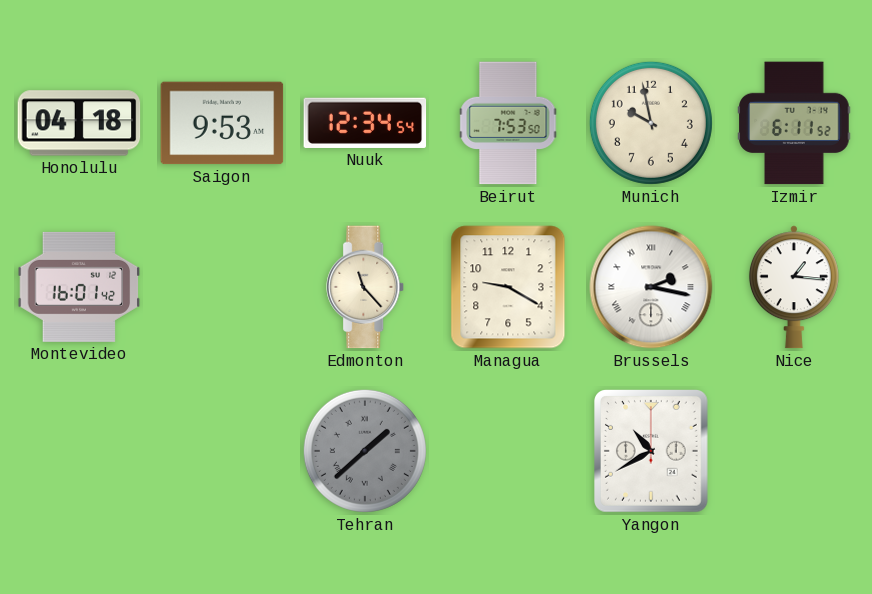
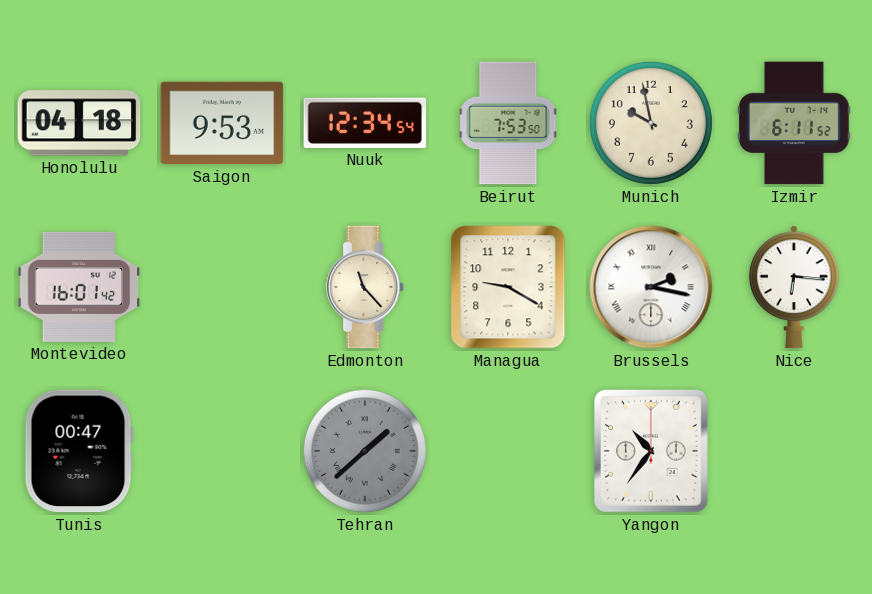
Nice: 1:16 -> 6:16 (794, 287)
Tunis: none -> 00:47 (79, 451)
Yangon: 10:40 -> 10:36 (652, 452)
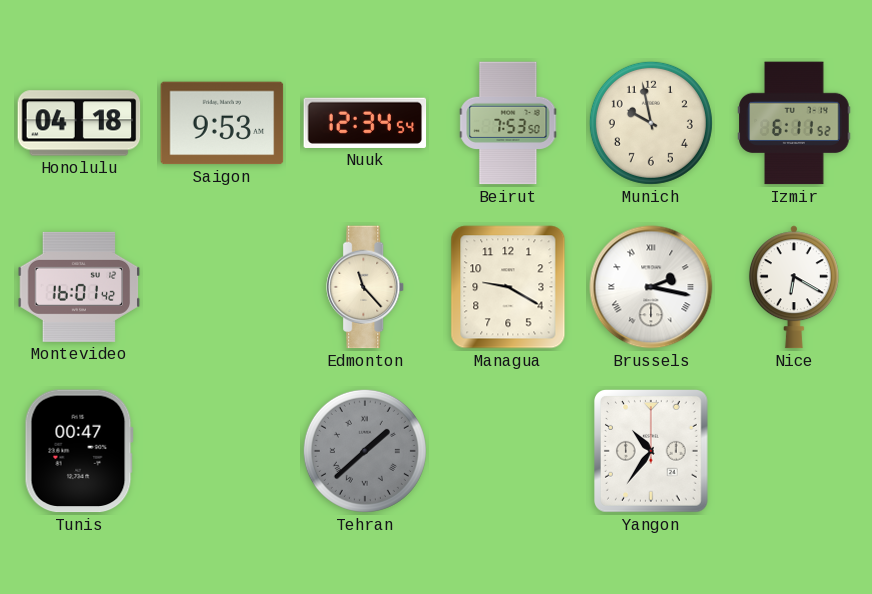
Nice: 6:16 -> 6:20 (794, 287)
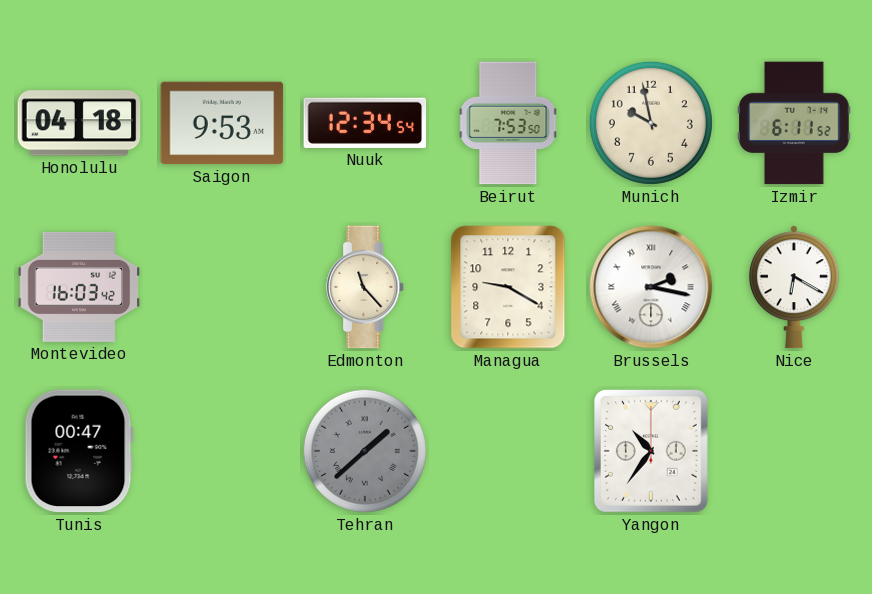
Montevideo: 16:01 -> 16:03 (79, 287)
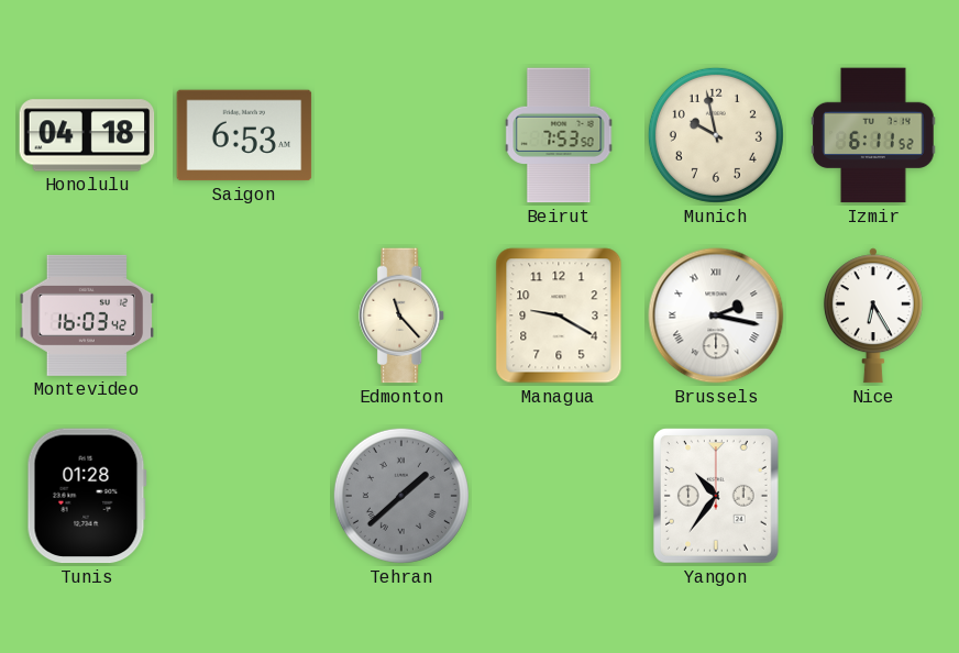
Saigon: 9:53 -> 6:53 (244, 135)
Nuuk: 12:34 -> none (365, 123)
Nice: 6:20 -> 6:25 (873, 316)
Tunis: 00:47 -> 01:28 (87, 496)
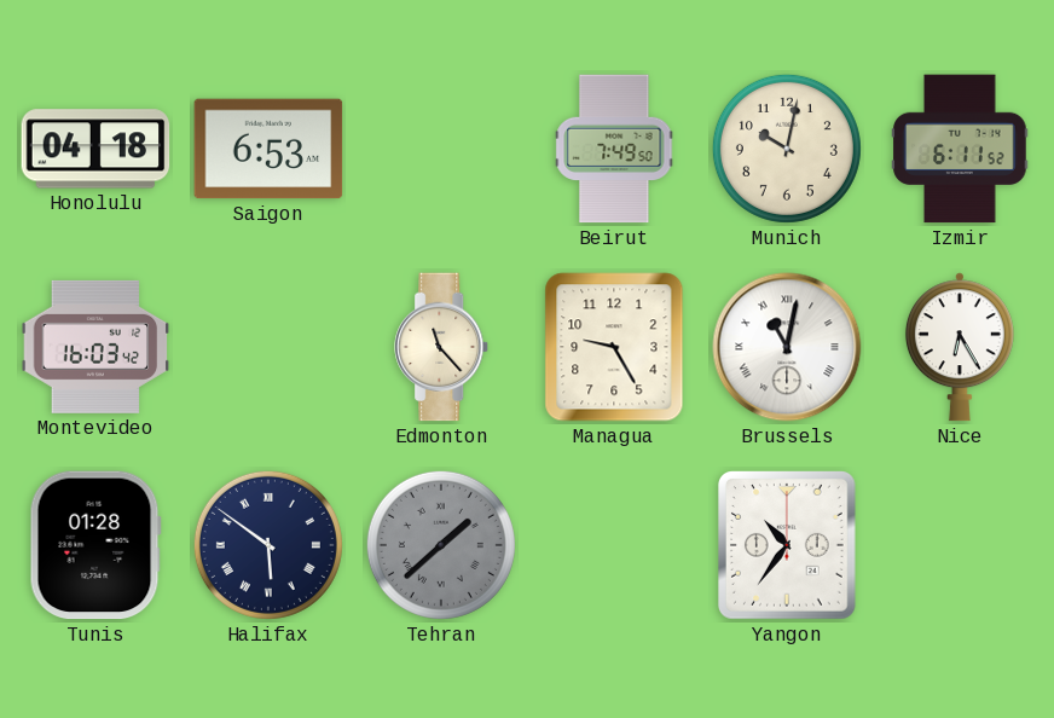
Beirut: 7:53 -> 7:49 (614, 149)
Munich: 9:58 -> 10:02 (787, 149)
Managua: 9:20 -> 9:25 (614, 347)
Brussels: 2:17 -> 11:02 (787, 347)
Halifax: none -> 5:51 (268, 545)
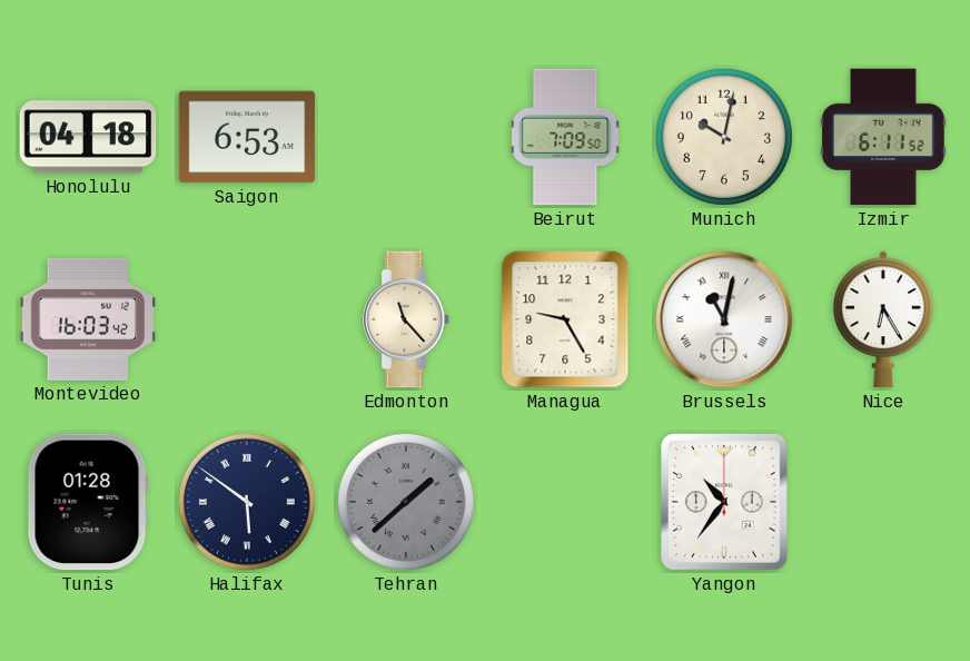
Beirut: 7:49 -> 7:09 (565, 137)
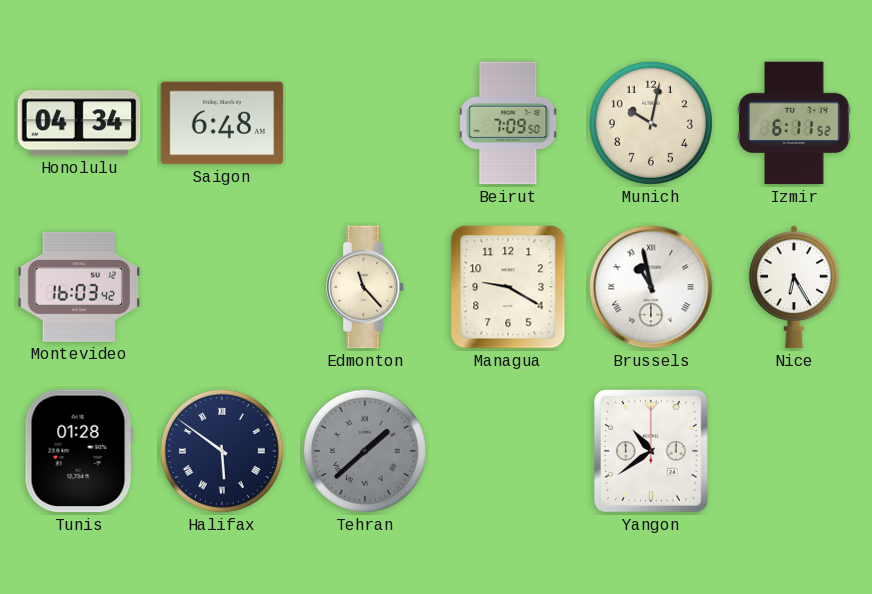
Honolulu: 04:18 -> 04:34 (79, 123)
Saigon: 6:53 -> 6:48 (222, 123)
Managua: 9:25 -> 9:20 (508, 287)
Brussels: 11:02 -> 10:58 (651, 287)
Yangon: 10:36 -> 10:39 (652, 452)
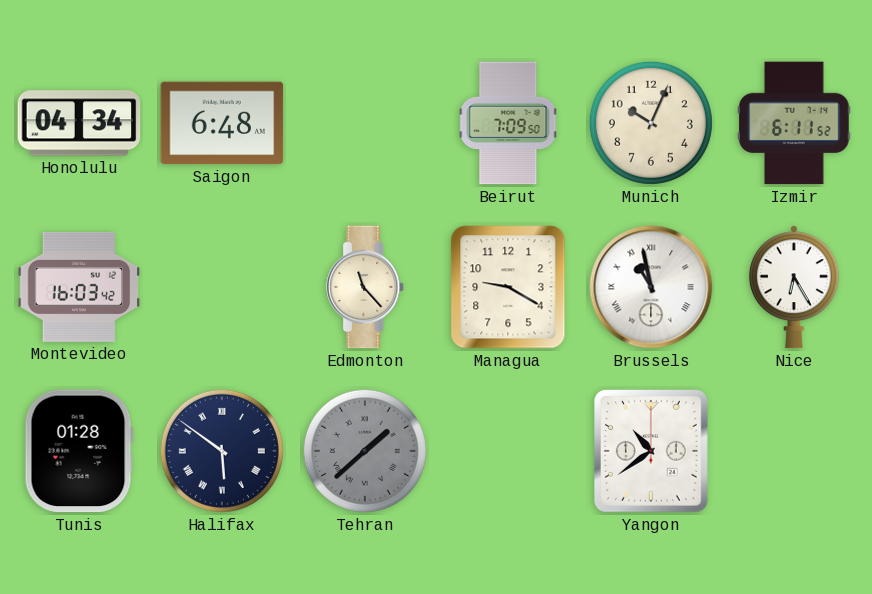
Munich: 10:02 -> 10:04 (651, 123)
